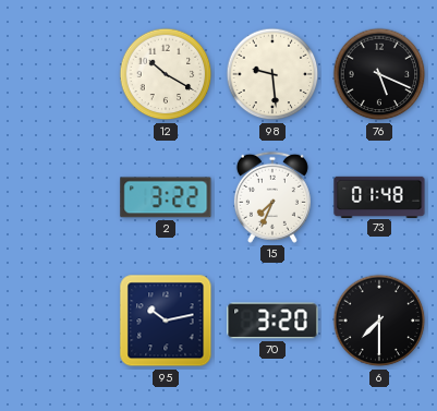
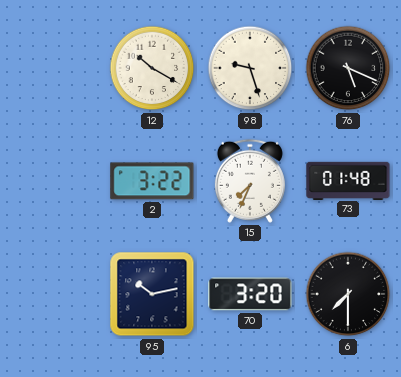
98: 9:29 -> 9:27 (250, 68)
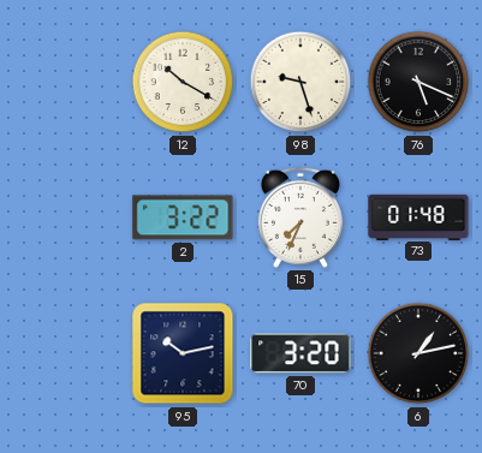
6: 7:30 -> 1:13 (418, 353)
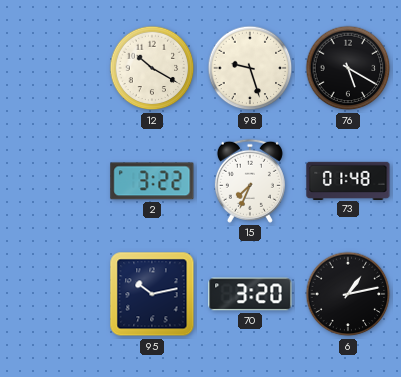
76: 5:19 -> 5:20 (348, 68)
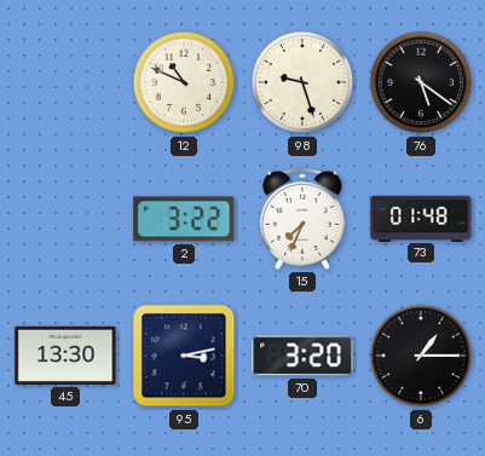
12: 10:20 -> 10:49 (184, 82)
76: 5:20 -> 5:21 (421, 82)
45: none -> 13:30 (65, 356)
95: 10:13 -> 3:13 (184, 356)
6: 1:13 -> 1:15 (421, 356)
